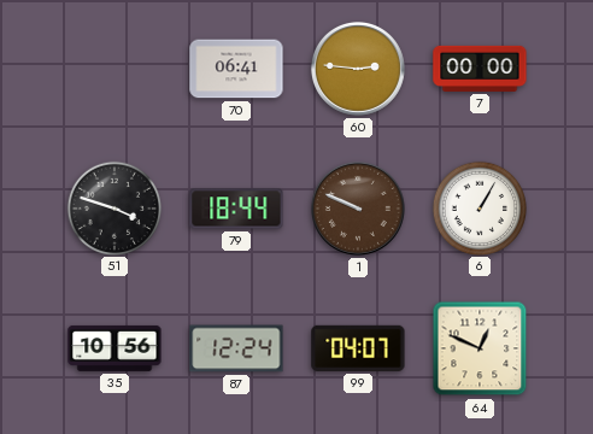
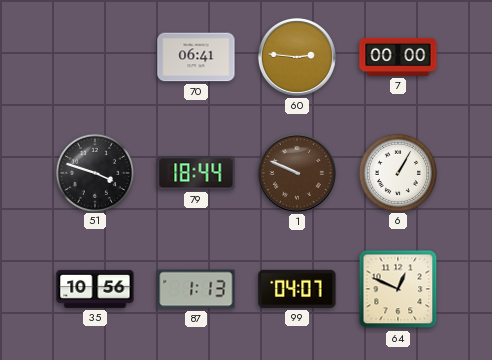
87: 12:24 -> 1:13 (196, 289)
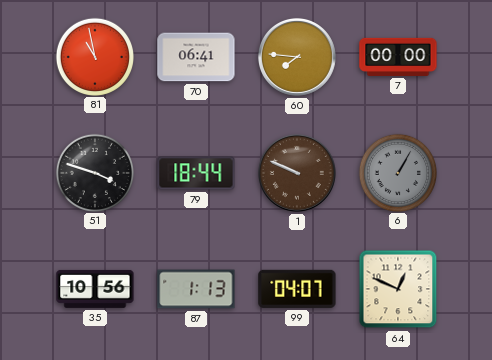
81: none -> 10:58 (94, 56)
60: 2:46 -> 7:46 (297, 57)
6 dial: white -> grey (397, 172)
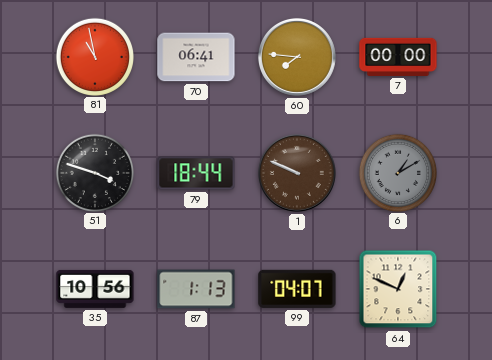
6: 1:05 -> 1:10 (397, 172)
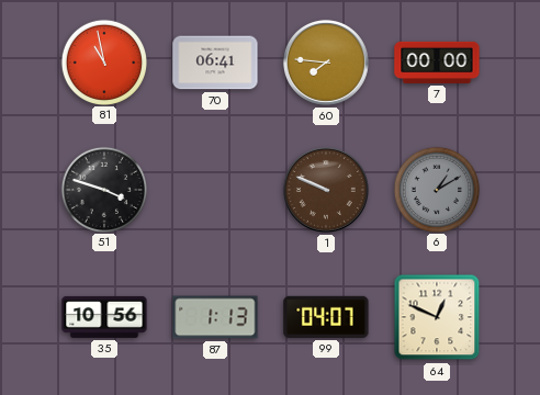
79: 18:44 -> none (196, 173)
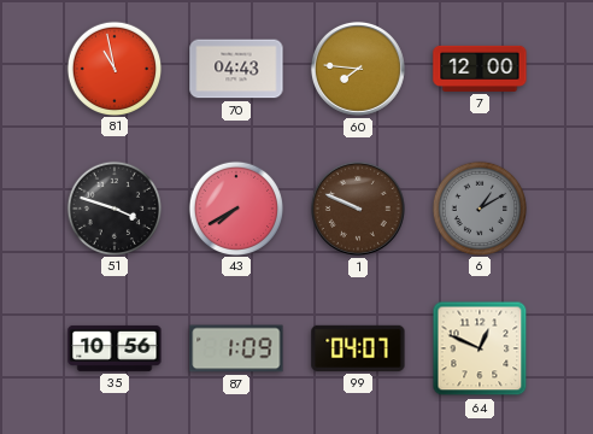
70: 06:41 -> 04:43 (236, 69)
7: 00:00 -> 12:00 (480, 69)
43: none -> 7:40 (235, 207)
87: 1:13 -> 1:09 (236, 348)
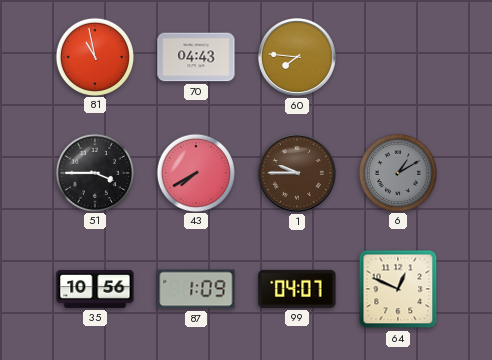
7: 12:00 -> none (480, 69)
51: 3:48 -> 3:45 (94, 172)
1: 9:49 -> 9:45 (297, 173)
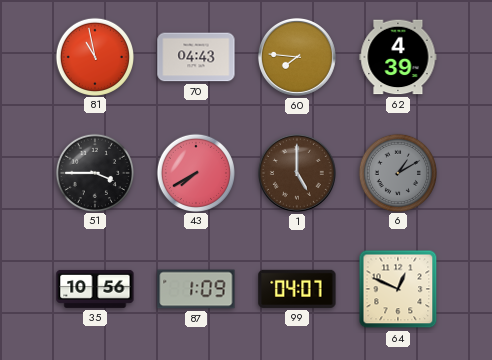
62: none -> 4:39 (398, 57)
1: 9:45 -> 5:00 (297, 173)
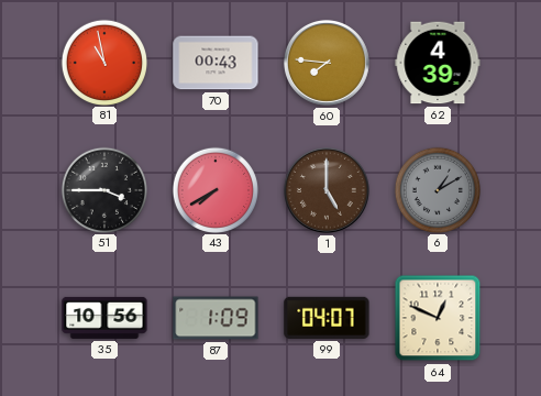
70: 04:43 -> 00:43 (216, 63)
